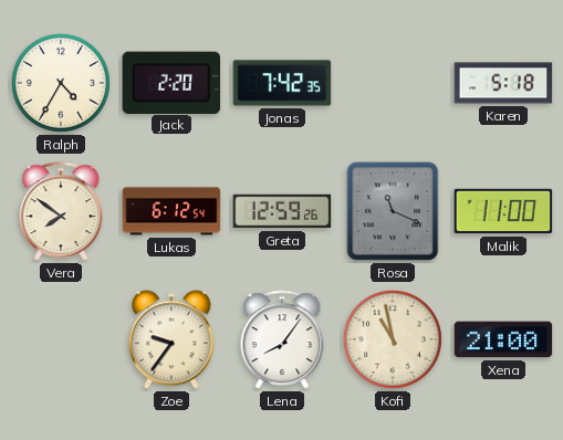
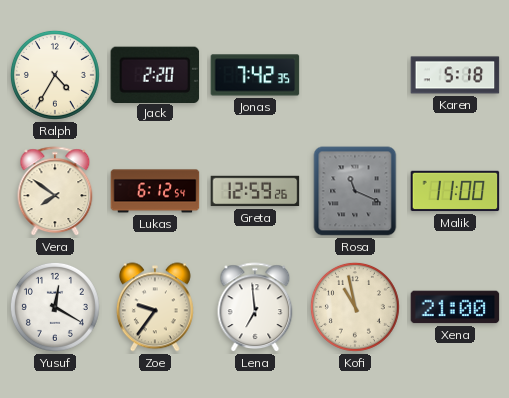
Yusuf: none -> 12:20 (55, 307)
Lena: 8:06 -> 6:59 (255, 308)
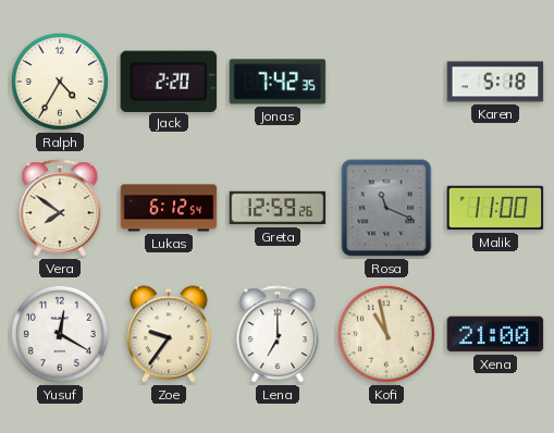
Lena: 6:59 -> 7:00 (278, 335)
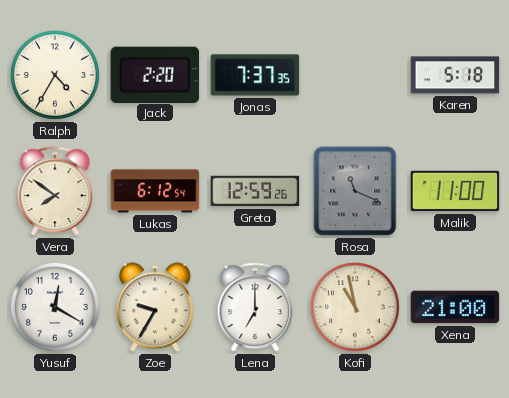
Jonas: 7:42 -> 7:37 (255, 75)
Zoe: 9:36 -> 9:35 (155, 307)
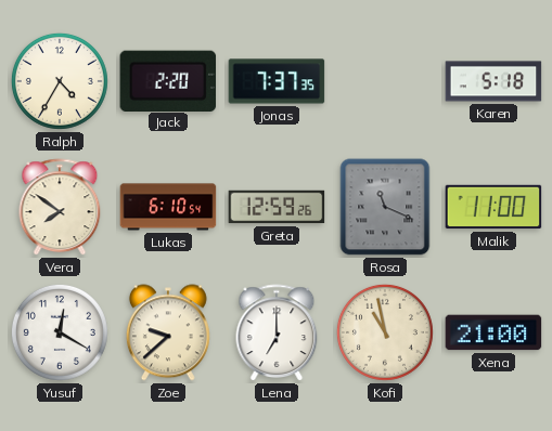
Lukas: 6:12 -> 6:10 (168, 207)
Zoe: 9:35 -> 9:38 (168, 332)
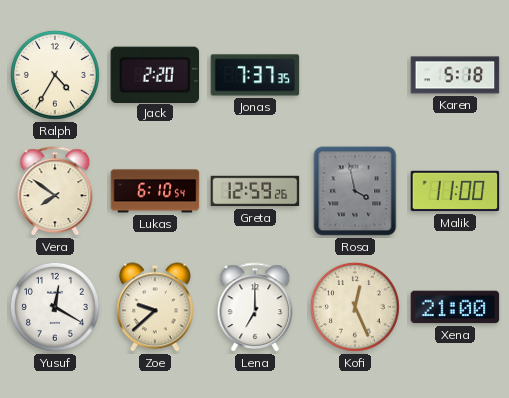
Rosa: 11:19 -> 3:58 (355, 191)
Kofi: 10:58 -> 12:26 (355, 307)
